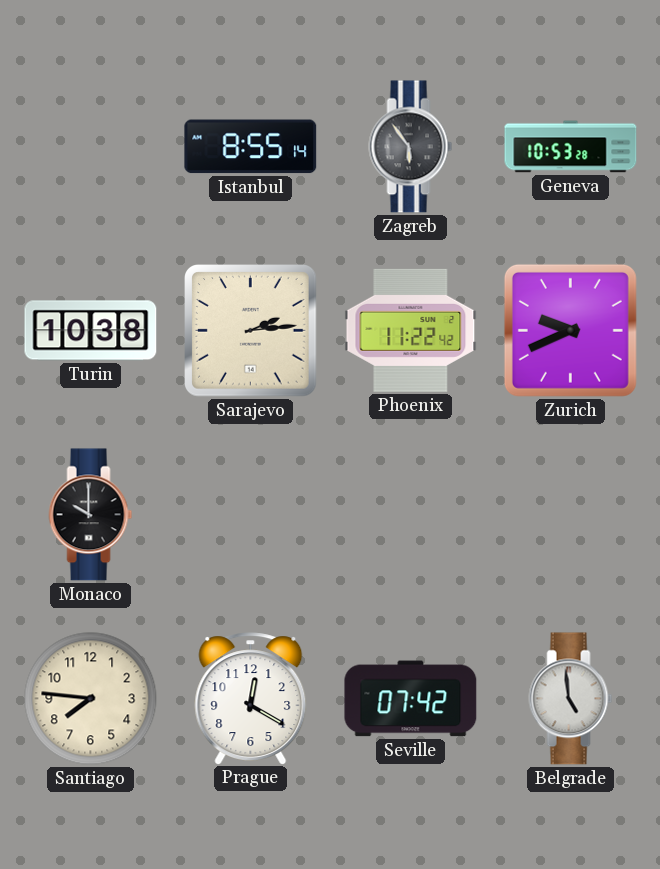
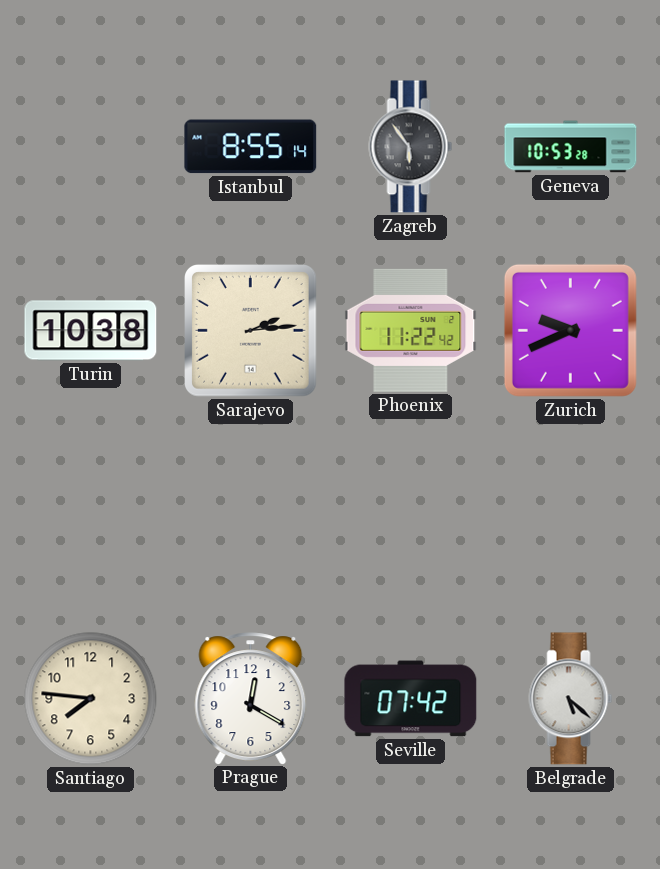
Monaco: 10:00 -> none (91, 515)
Belgrade: 4:59 -> 5:22 (571, 699)
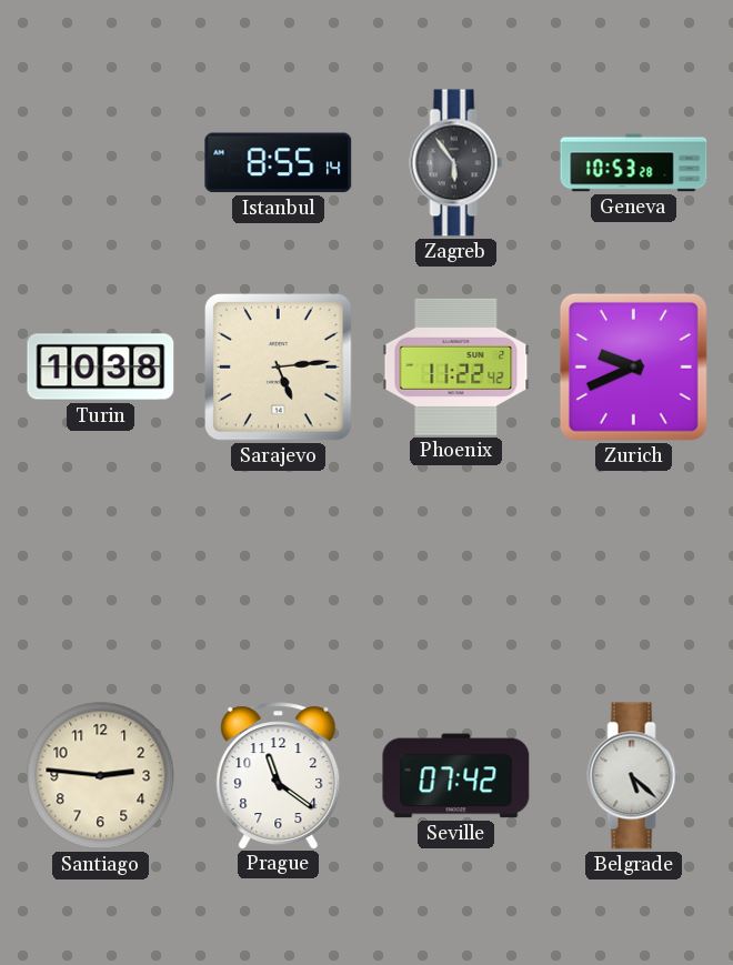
Sarajevo: 2:14 -> 5:14 (279, 368)
Santiago: 7:46 -> 2:46 (101, 776)
Prague: 12:20 -> 11:21 (279, 775)
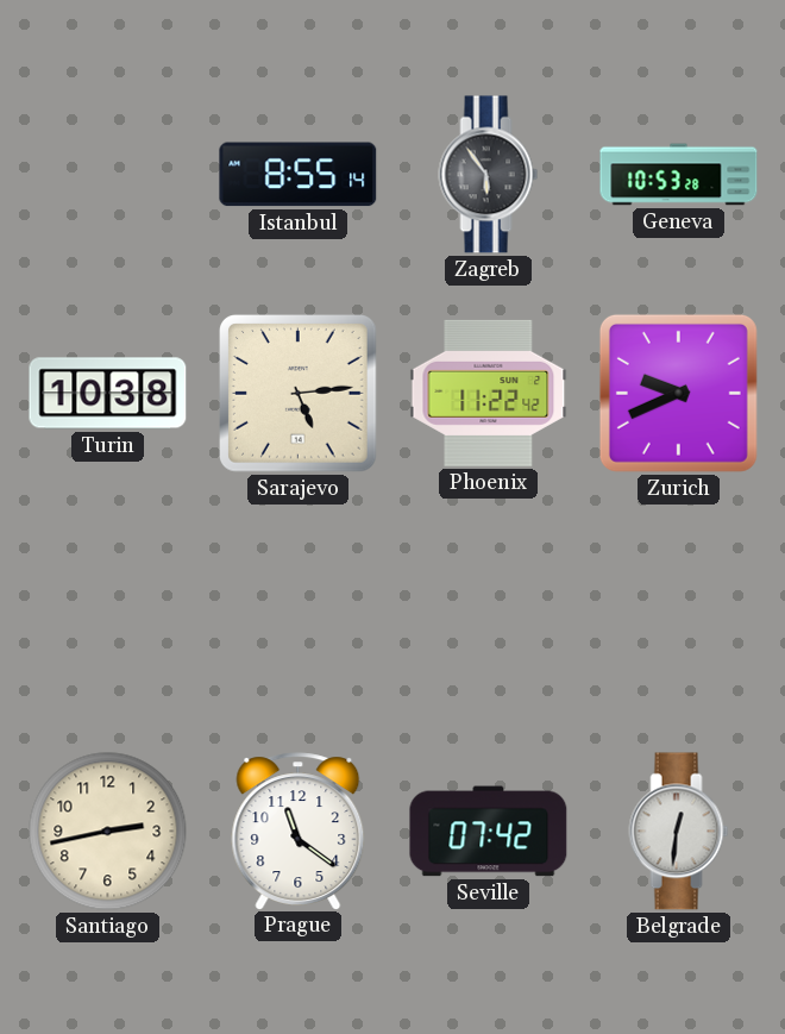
Santiago: 2:46 -> 2:43 (108, 832)
Belgrade: 5:22 -> 12:31 (679, 832)
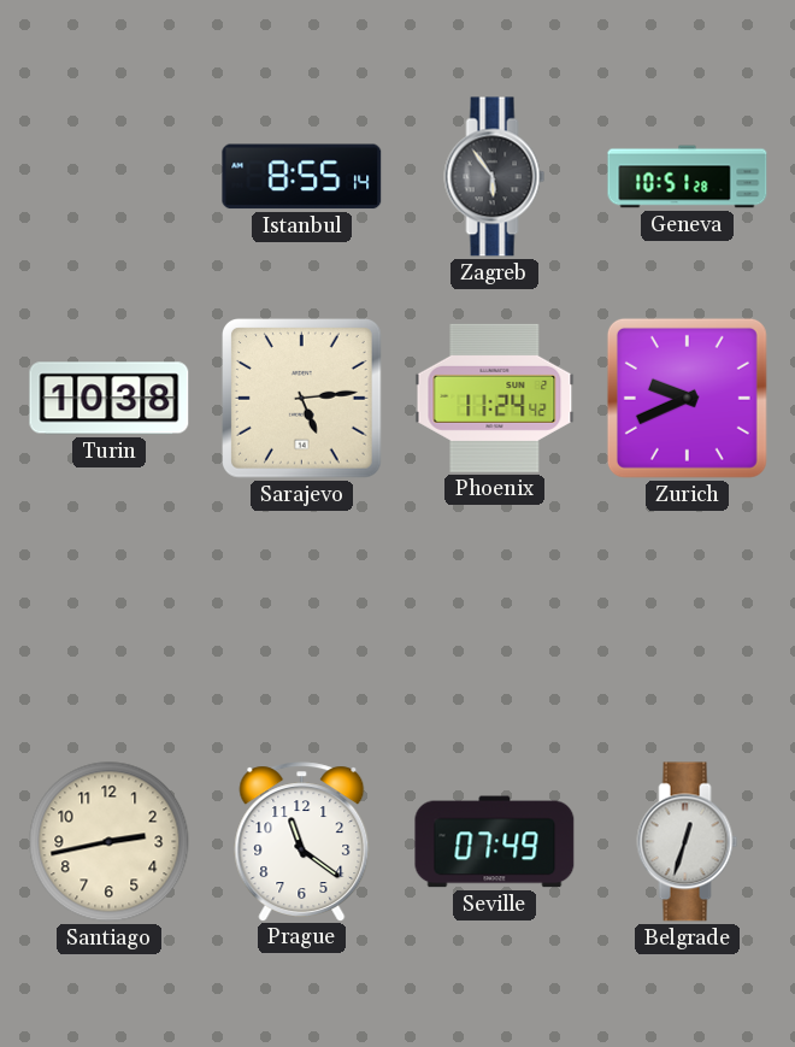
Geneva: 10:53 -> 10:51 (688, 177)
Phoenix: 11:22 -> 11:24 (495, 398)
Seville: 07:42 -> 07:49 (495, 842)
Belgrade: 12:31 -> 12:33 (688, 842)
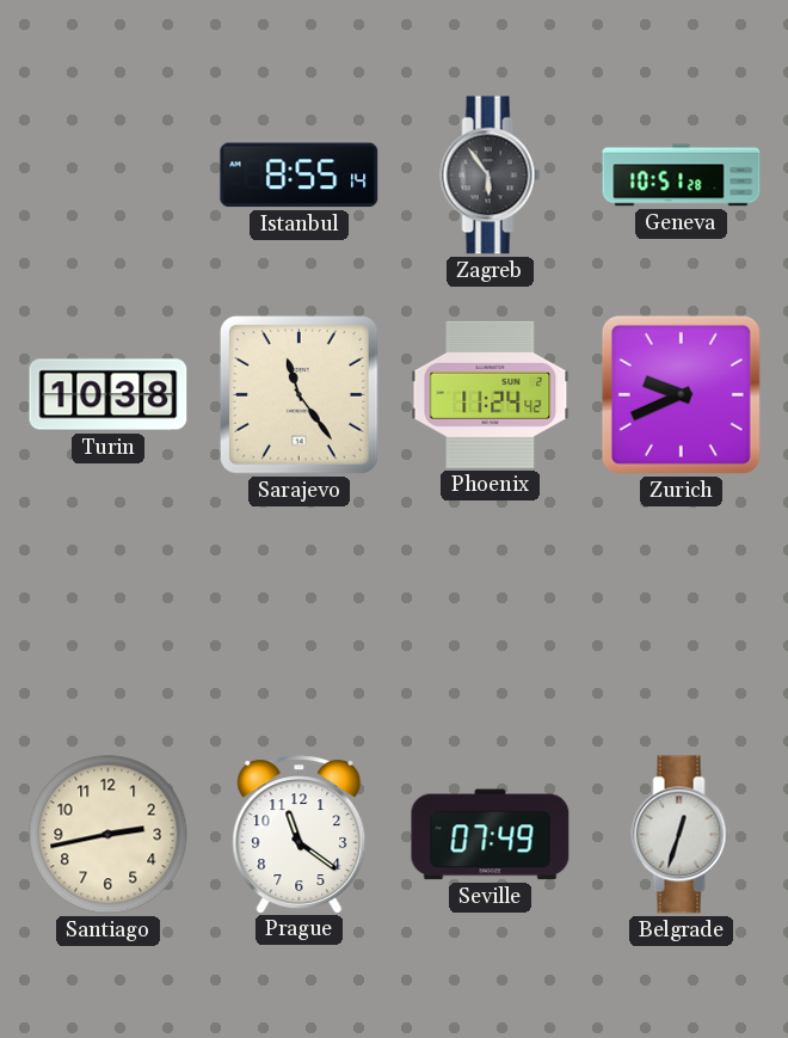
Sarajevo: 5:14 -> 11:24 (300, 395)
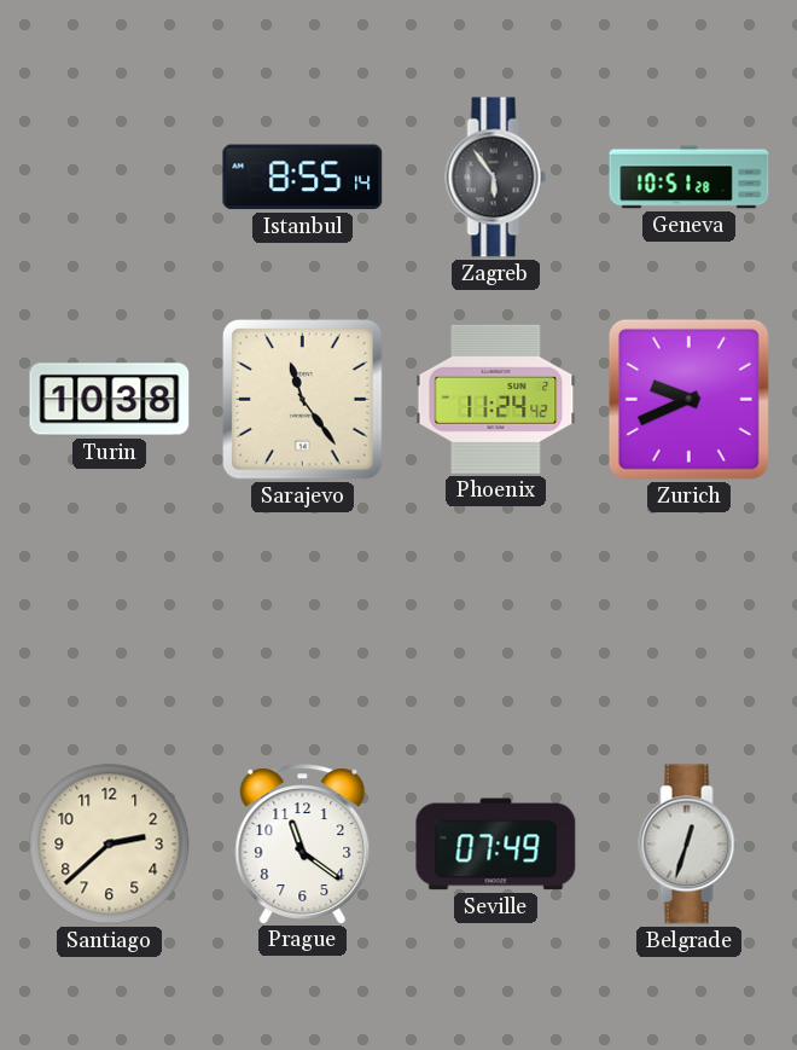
Santiago: 2:43 -> 2:38 (110, 845)
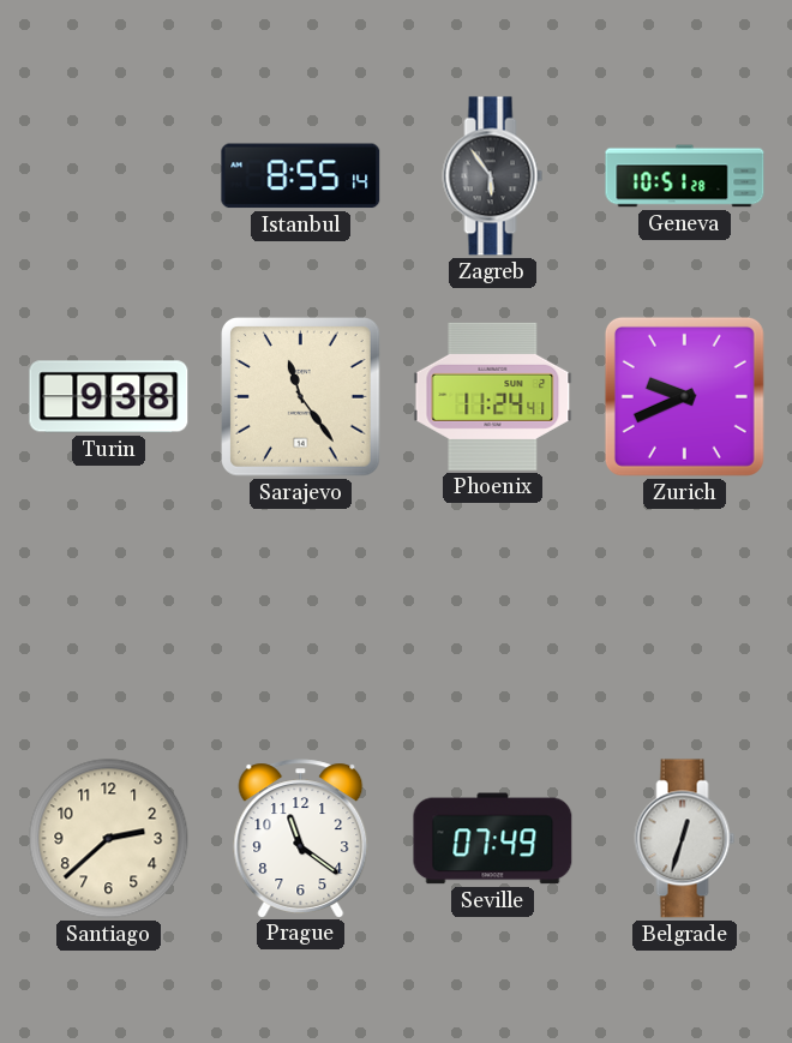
Turin: 10:38 -> 9:38 (109, 397)
Phoenix: 11:24:42 -> 11:24:41 (493, 396)
